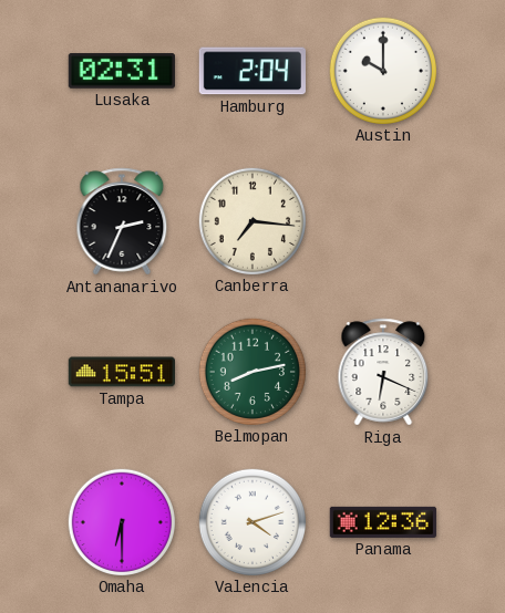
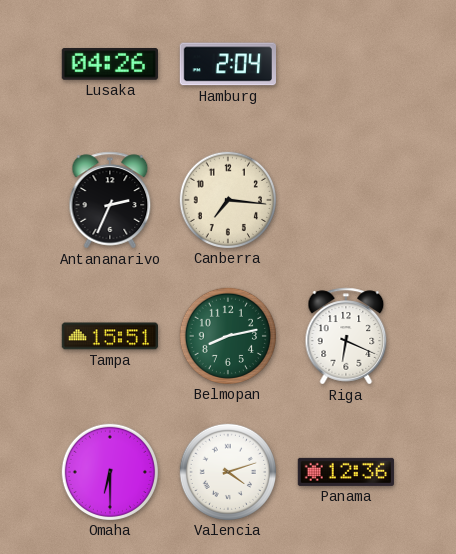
Lusaka: 02:31 -> 04:26 (110, 65)
Austin: 10:00 -> none (382, 70)
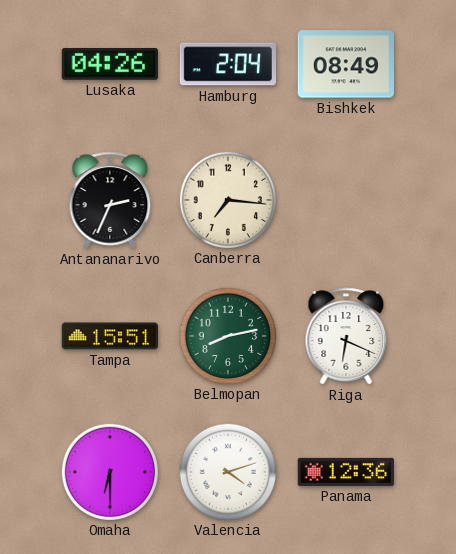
Bishkek: none -> 08:49 (345, 64)
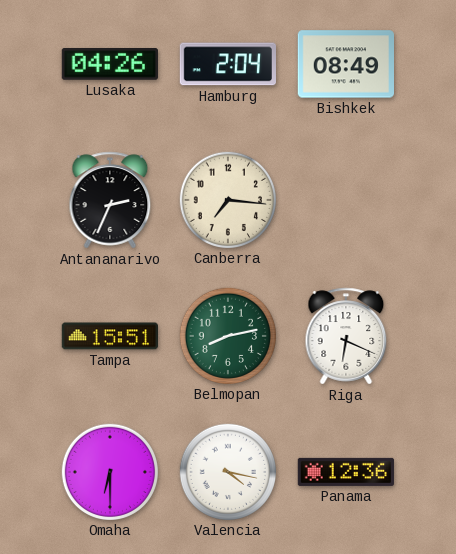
Valencia: 4:12 -> 4:17 (227, 471)
